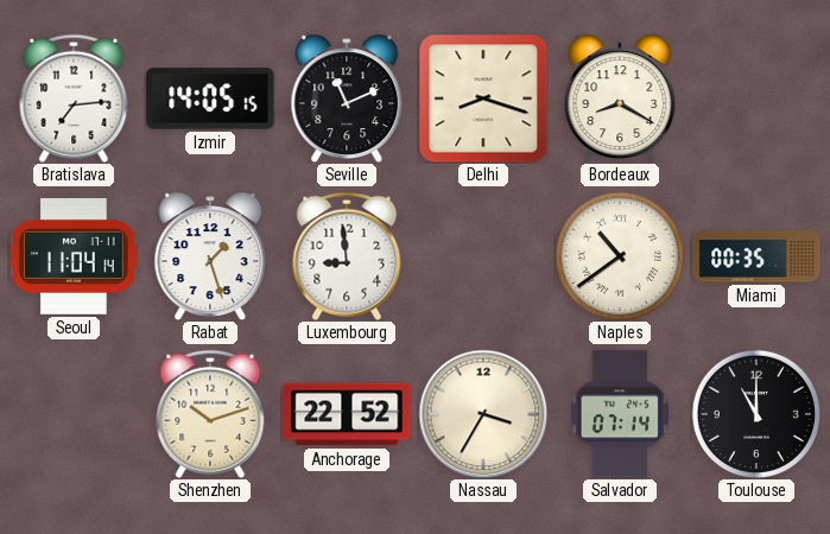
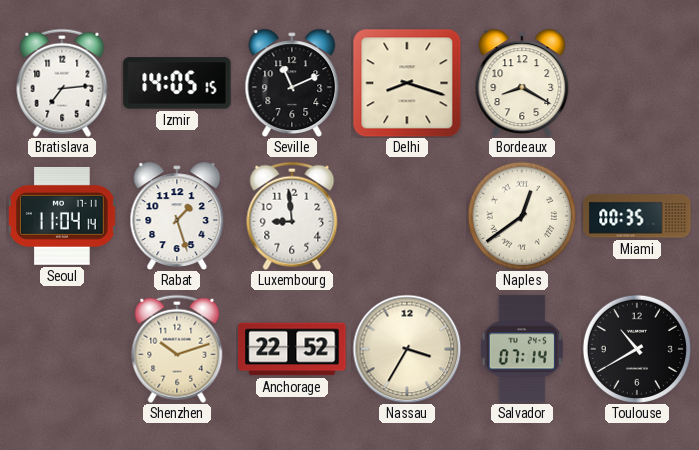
Naples: 10:39 -> 12:39 (522, 216)
Toulouse: 11:00 -> 10:40 (637, 349)
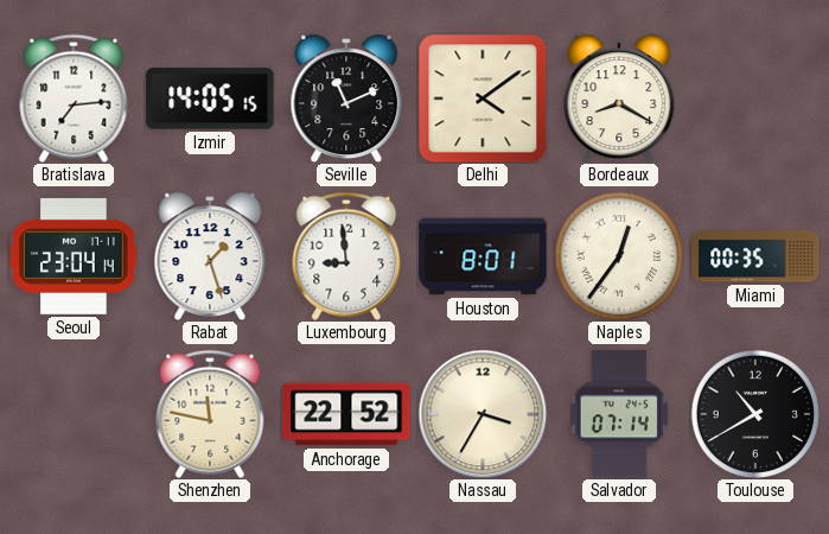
Delhi: 8:18 -> 4:09 (483, 98)
Seoul: 11:04 -> 23:04 (74, 256)
Houston: none -> 8:01 (483, 256)
Naples: 12:39 -> 12:36 (619, 256)
Shenzhen: 10:12 -> 11:47 (210, 414)
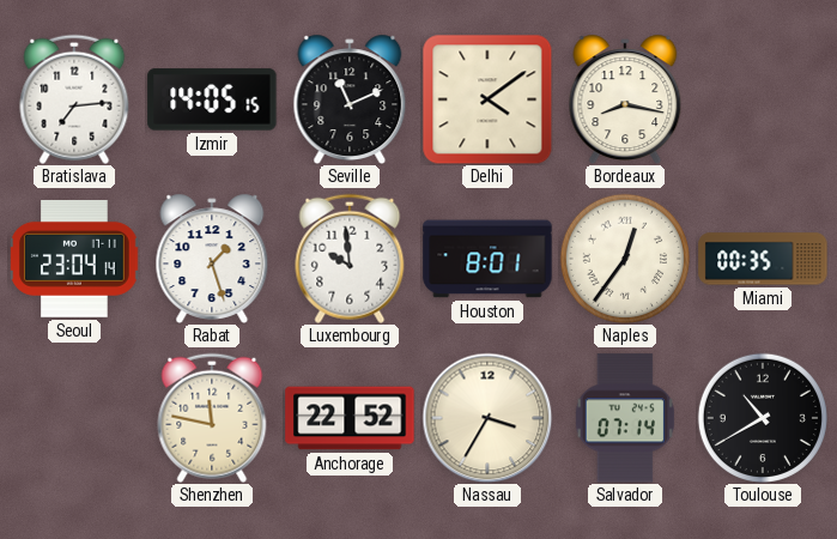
Bordeaux: 8:20 -> 8:17 (625, 98)
Luxembourg: 8:59 -> 9:59 (350, 259)
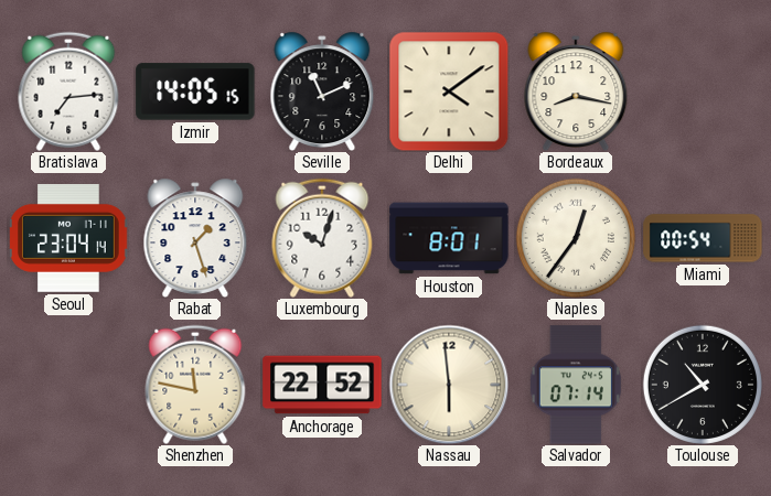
Luxembourg: 9:59 -> 10:03 (322, 238)
Miami: 00:35 -> 00:54 (703, 238)
Nassau: 3:35 -> 5:59 (449, 385)
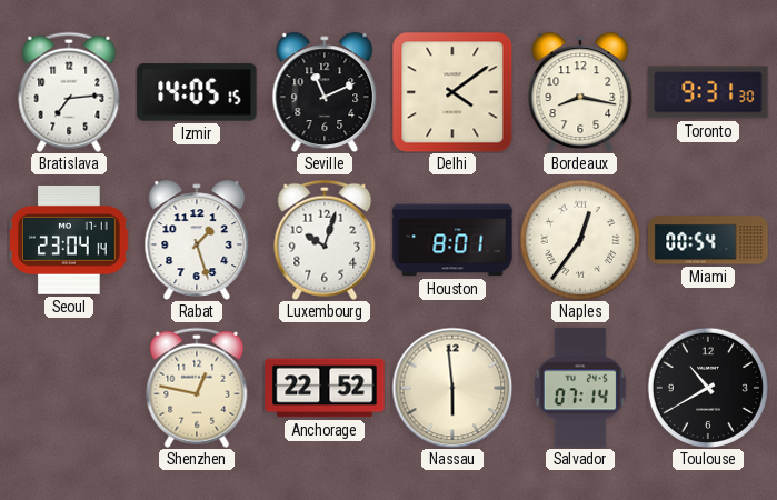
Toronto: none -> 9:31 (708, 92)
Shenzhen: 11:47 -> 12:47 (197, 388)
